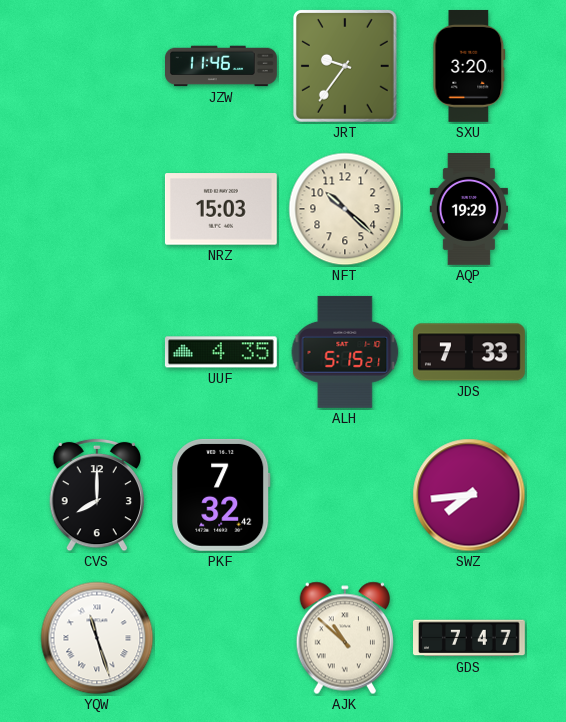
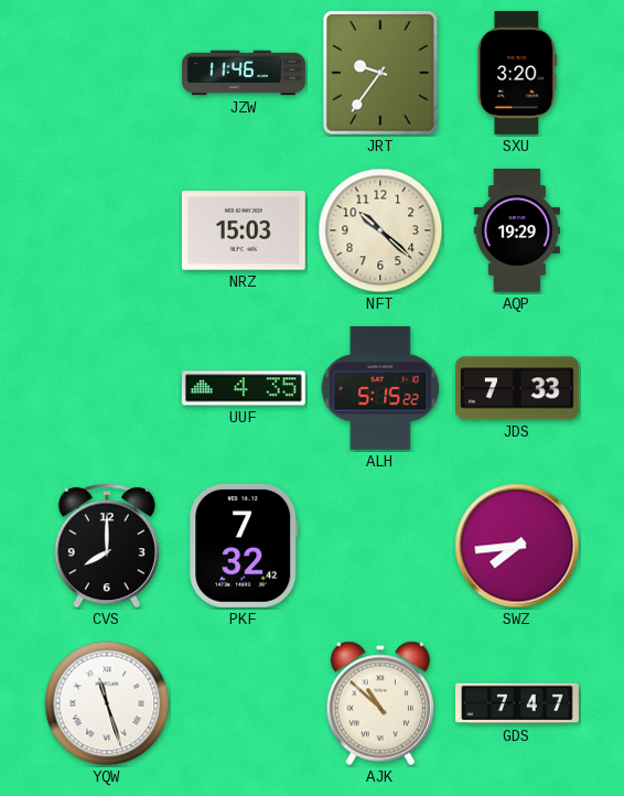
ALH: 5:15:21 -> 5:15:22 (380, 388)
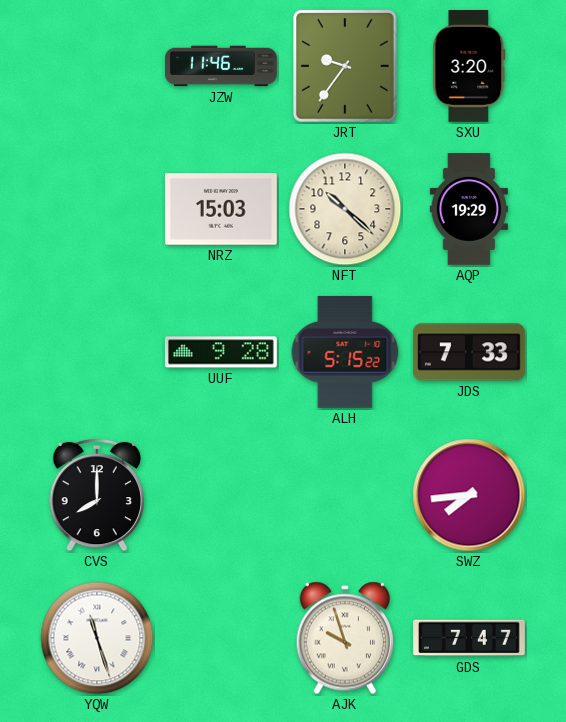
UUF: 4:35 -> 9:28 (221, 352)
PKF: 7:32 -> none (244, 546)
AJK: 10:52 -> 9:57 (344, 638)
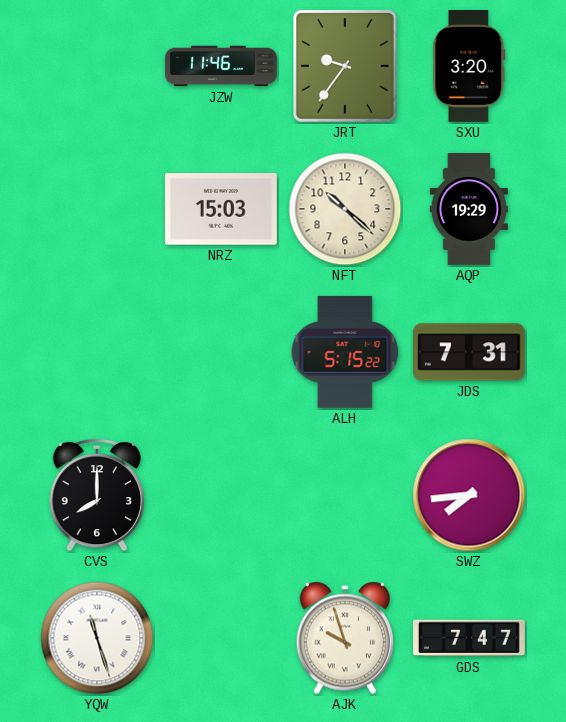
UUF: 9:28 -> none (221, 352)
JDS: 7:33 -> 7:31 (469, 352)
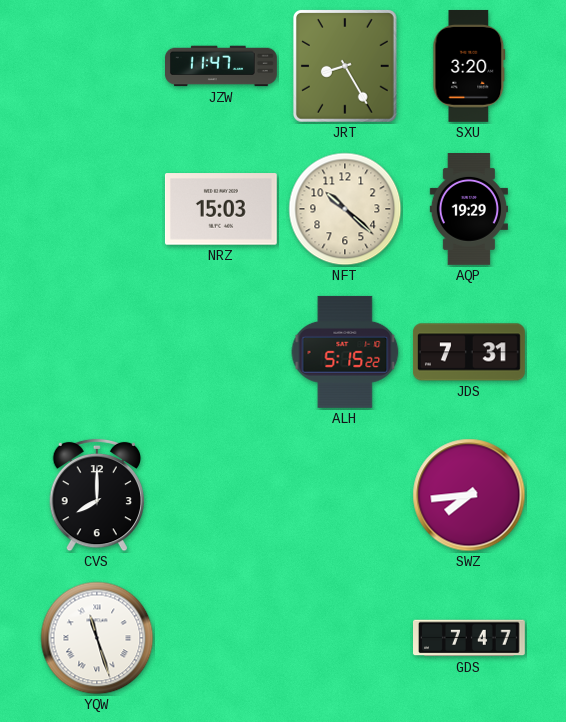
JZW: 11:46 -> 11:47 (222, 66)
JRT: 9:36 -> 8:25 (345, 66)
AJK: 9:57 -> none (344, 638)
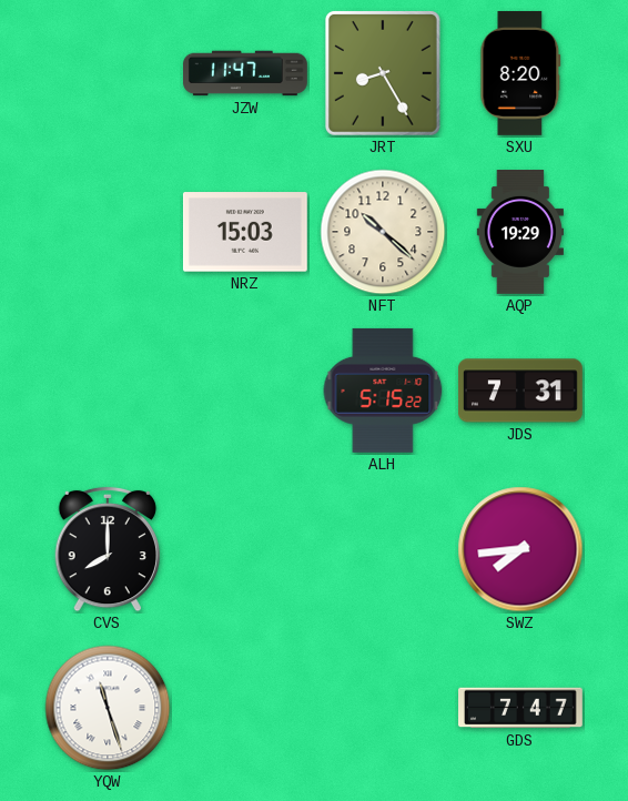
SXU: 3:20 -> 8:20 (520, 73)
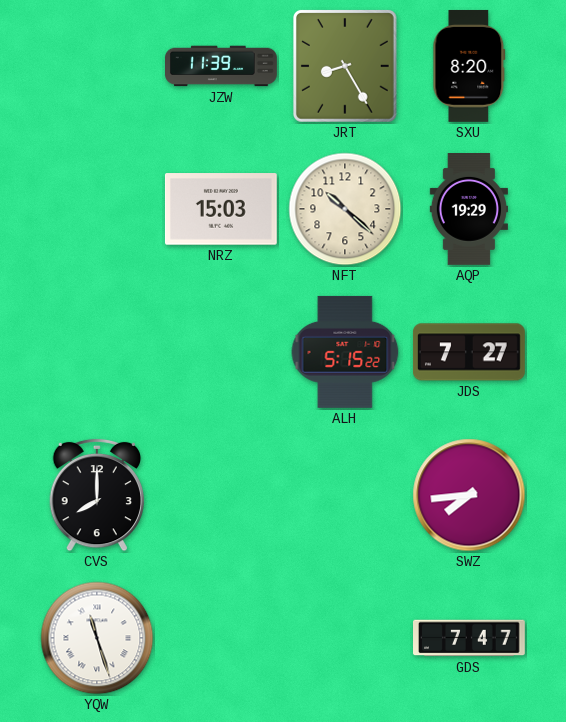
JZW: 11:47 -> 11:39 (222, 66)
JDS: 7:31 -> 7:27 (469, 352)
